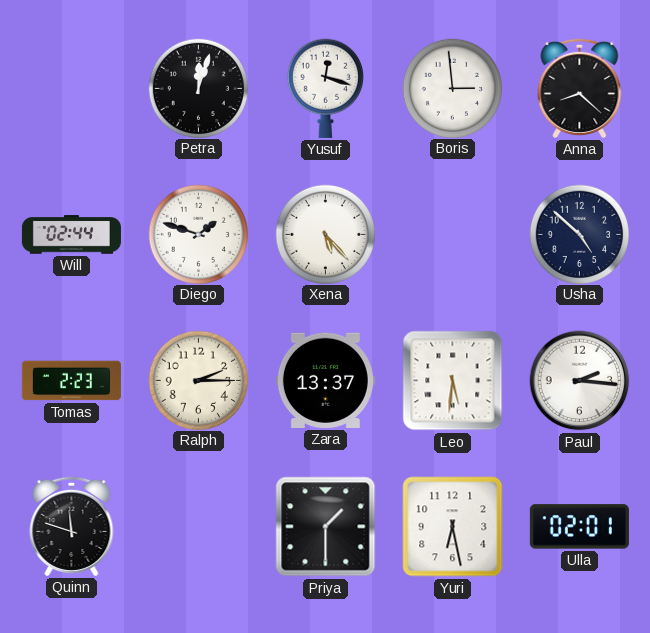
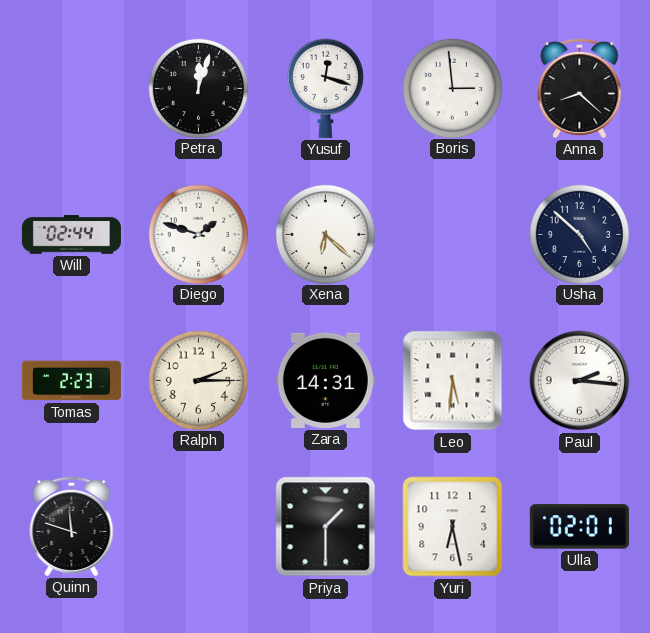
Xena: 5:23 -> 6:22 (325, 234)
Zara: 13:37 -> 14:31 (325, 380)
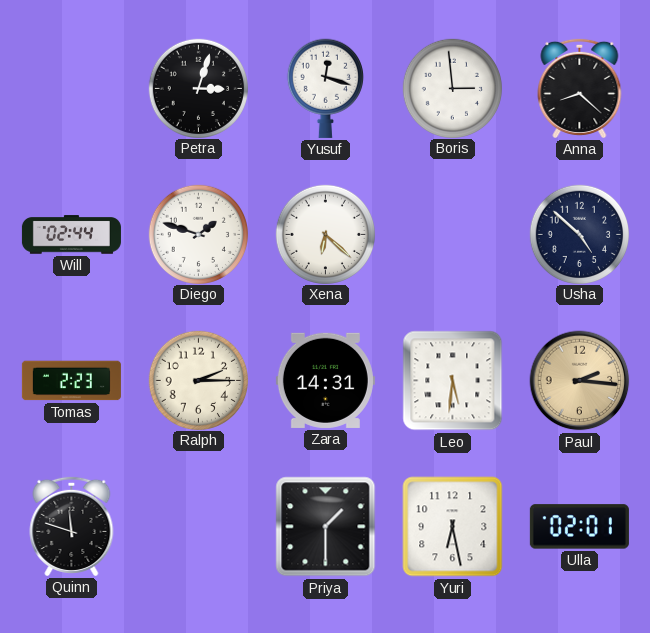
Petra: 12:03 -> 3:03 (198, 88)
Paul dial: white -> champagne (580, 381)
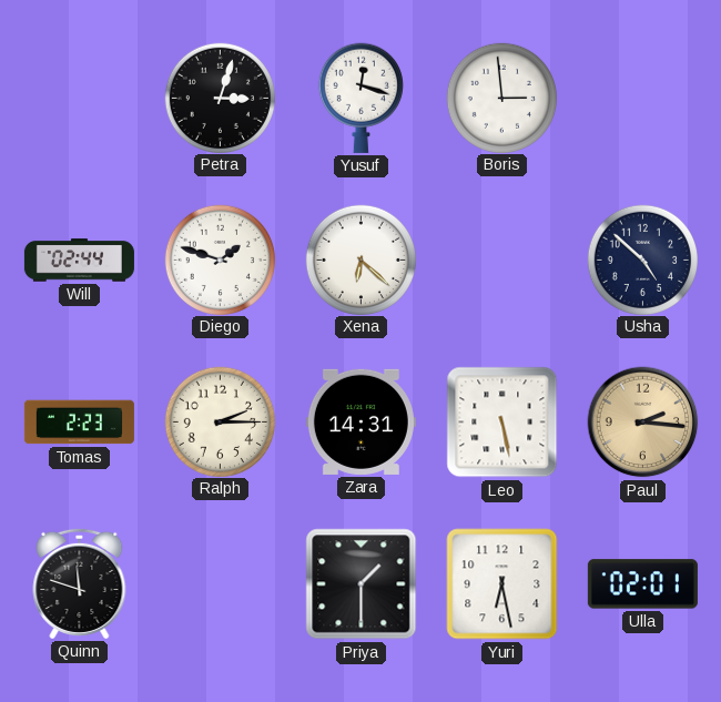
Anna: 8:22 -> none (580, 88)
Leo: 5:31 -> 5:28 (502, 423)
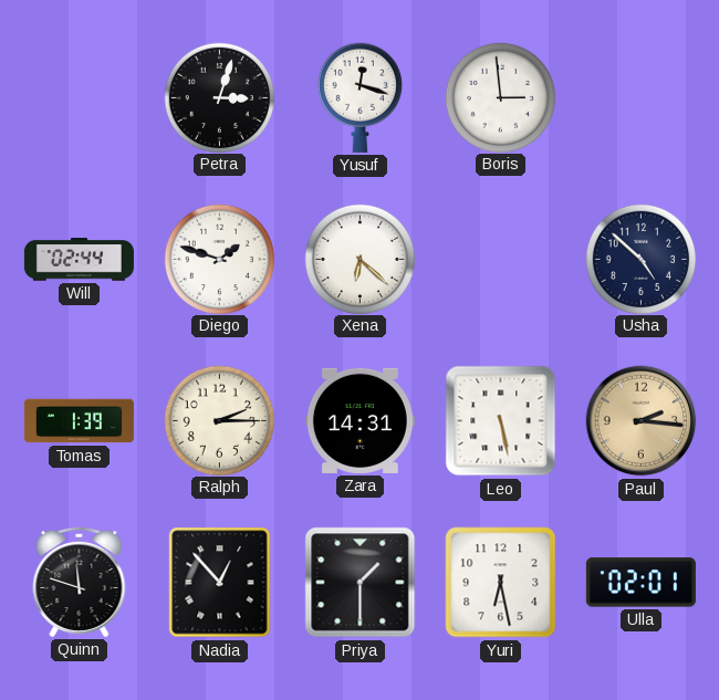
Tomas: 2:23 -> 1:39 (79, 421)
Nadia: none -> 12:53 (220, 583)
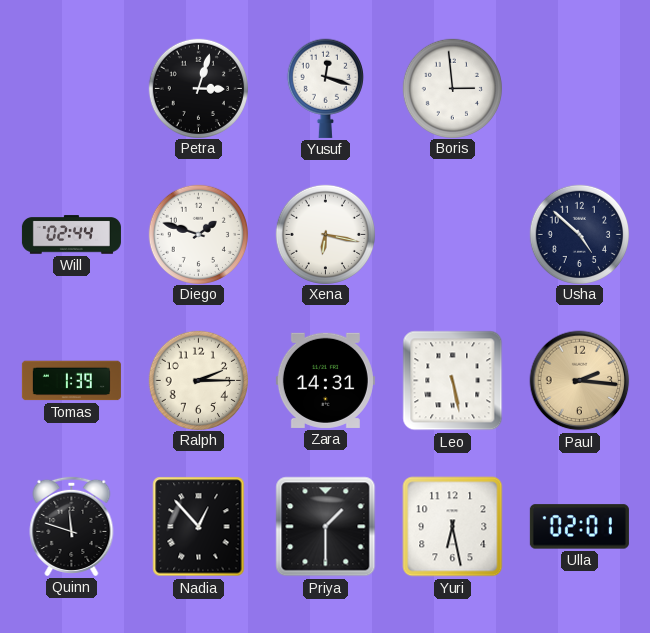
Xena: 6:22 -> 6:17 (325, 234)
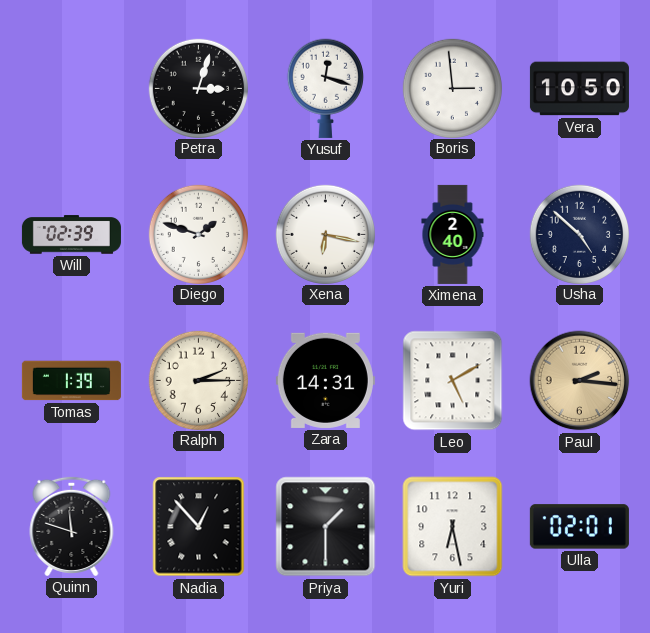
Vera: none -> 10:50 (579, 89)
Will: 02:44 -> 02:39 (71, 235)
Ximena: none -> 2:40 (453, 234)
Leo: 5:28 -> 5:10 (453, 381)
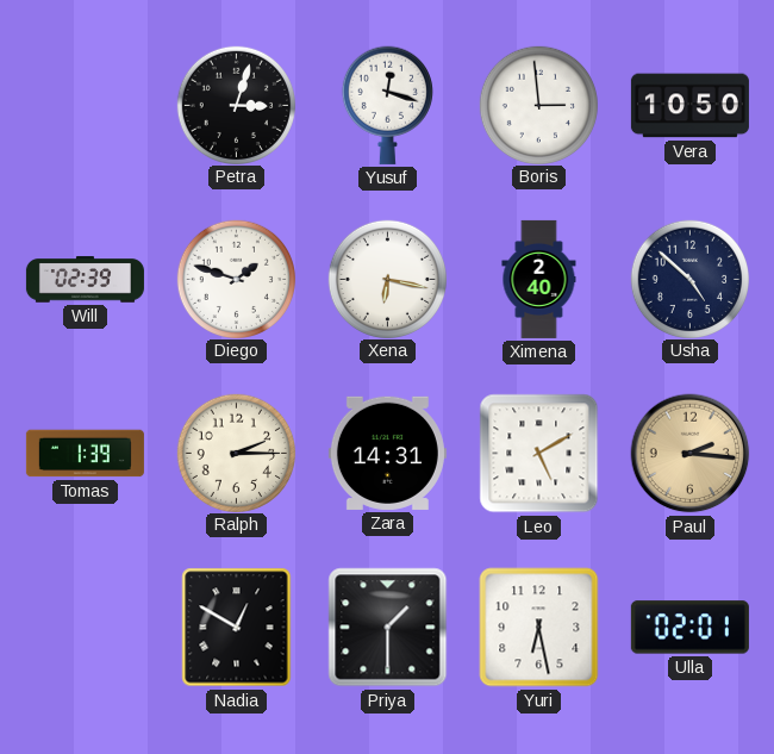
Quinn: 11:48 -> none (72, 526)
Nadia: 12:53 -> 12:50 (237, 628)
